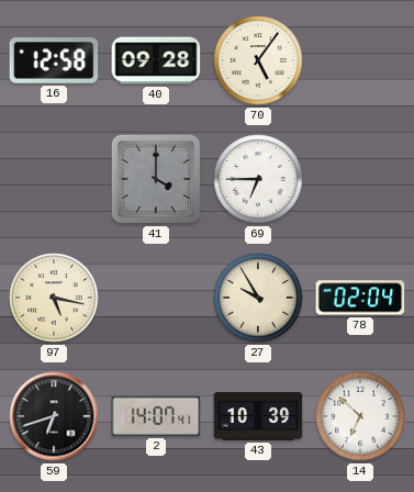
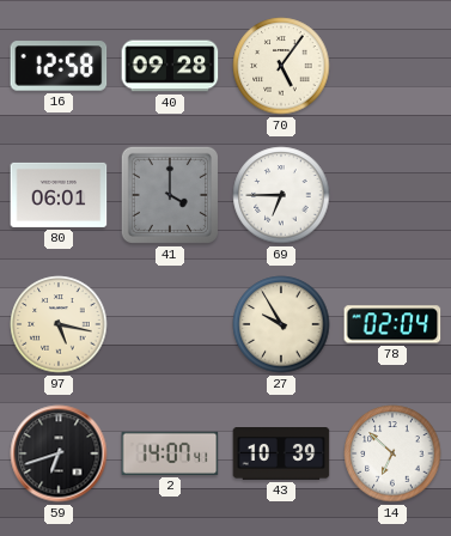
80: none -> 06:01 (59, 195)
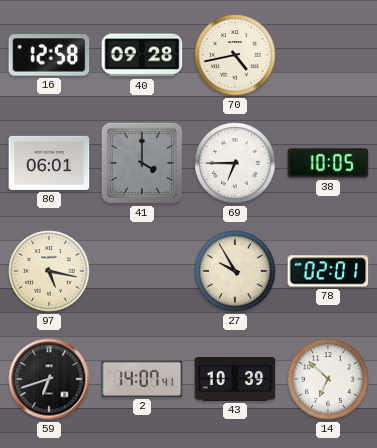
70: 5:06 -> 4:43 (235, 55)
38: none -> 10:05 (328, 163)
78: 02:04 -> 02:01 (328, 271)
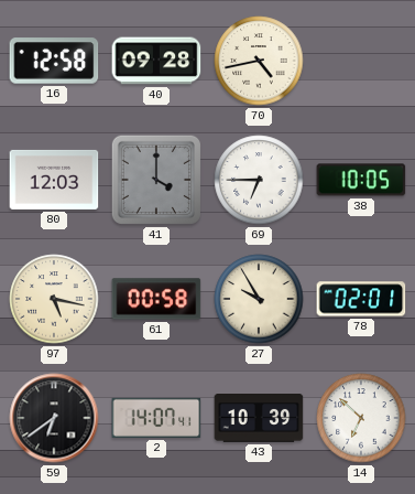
80: 06:01 -> 12:03 (54, 180)
61: none -> 00:58 (156, 299)
59: 6:42 -> 6:39 (54, 418)
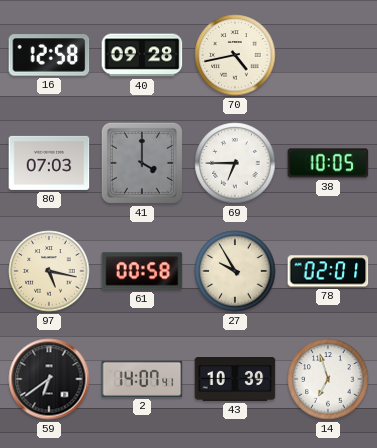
80: 12:03 -> 07:03 (49, 163)
14: 6:52 -> 6:57 (328, 379)
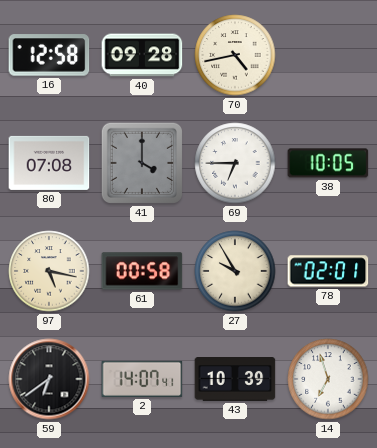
80: 07:03 -> 07:08 (49, 163)
